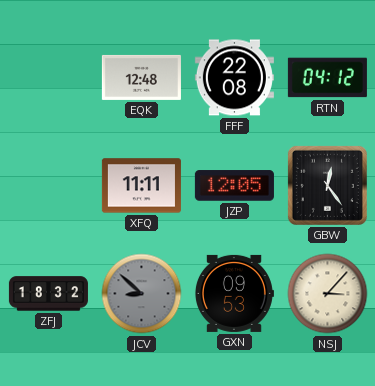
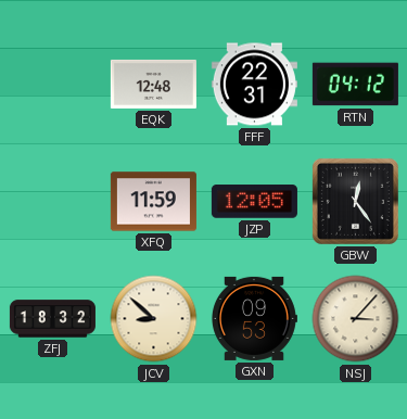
FFF: 22:08 -> 22:31 (254, 85)
XFQ: 11:11 -> 11:59 (153, 202)
JCV dial: grey -> cream (154, 319)
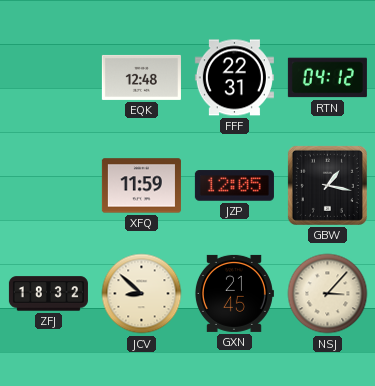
GBW: 12:24 -> 1:17 (327, 185)
GXN: 09:53 -> 21:45 (234, 293)
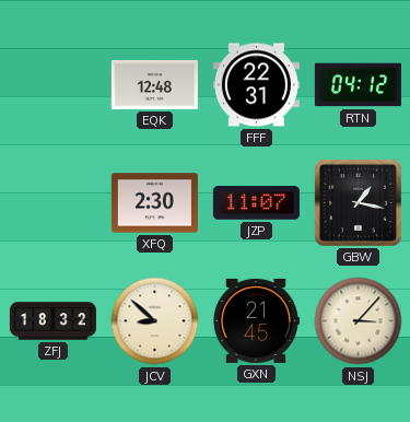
XFQ: 11:59 -> 2:30 (154, 203)
JZP: 12:05 -> 11:07 (256, 203)
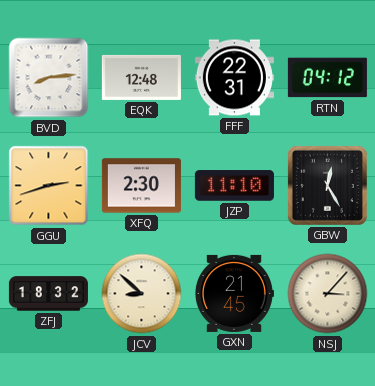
BVD: none -> 8:14 (49, 78)
GGU: none -> 2:42 (49, 186)
JZP: 11:07 -> 11:10 (234, 186)
GBW: 1:17 -> 12:25 (327, 185)
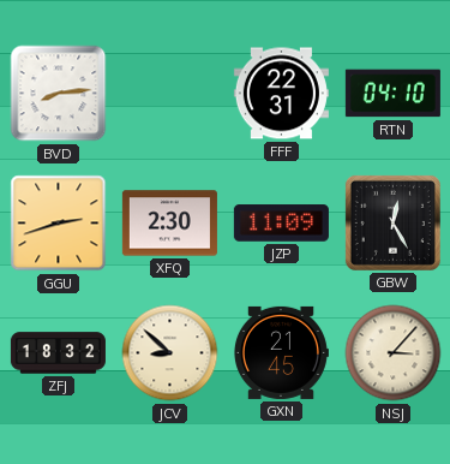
EQK: 12:48 -> none (141, 77)
RTN: 04:12 -> 04:10 (392, 94)
JZP: 11:10 -> 11:09 (281, 224)
